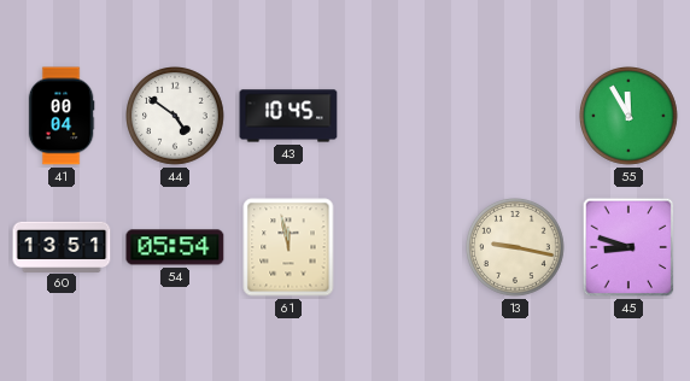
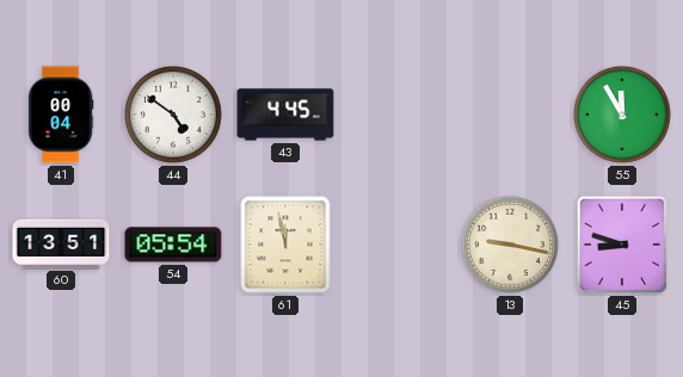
43: 10:45 -> 4:45 (285, 115)
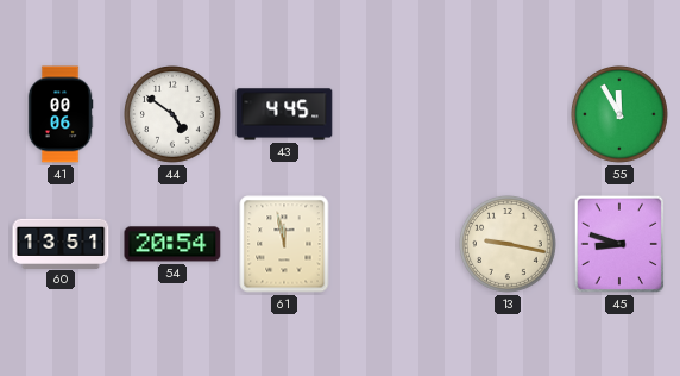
41: 00:04 -> 00:06 (61, 114)
54: 05:54 -> 20:54 (172, 244)
